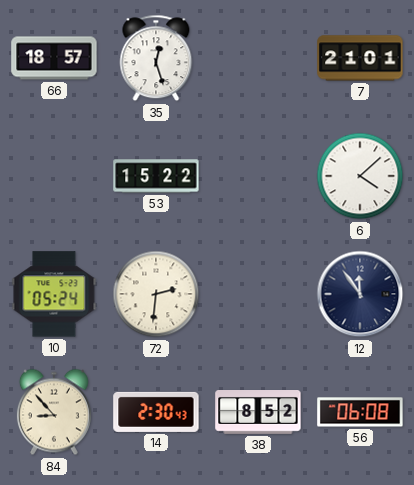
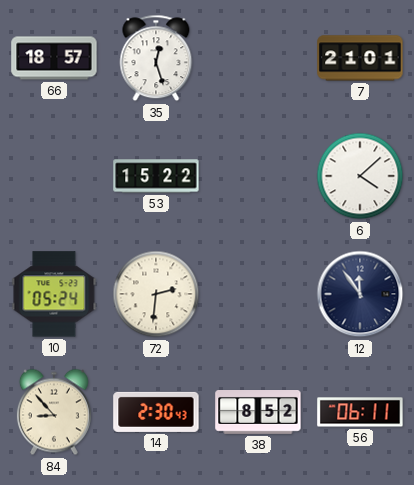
56: 06:08 -> 06:11 (360, 412)
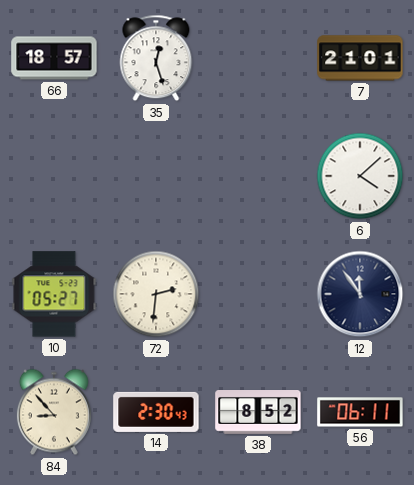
53: 15:22 -> none (156, 176)
10: 05:24 -> 05:27 (54, 294)
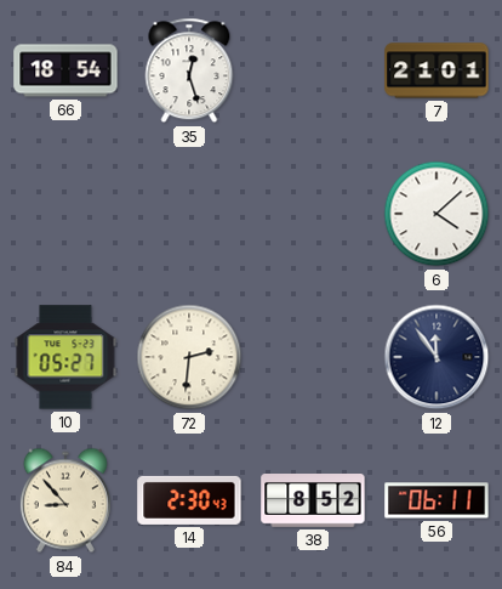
66: 18:57 -> 18:54 (65, 70)
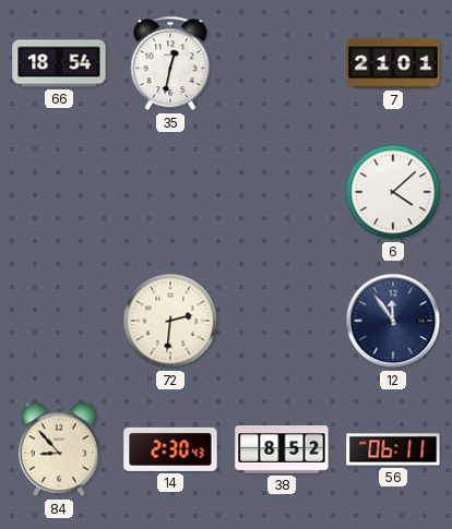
35: 12:27 -> 12:32 (170, 63)
10: 05:27 -> none (65, 357)
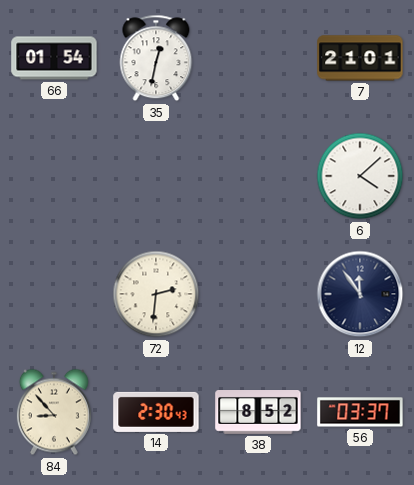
66: 18:54 -> 01:54 (54, 58)
56: 06:11 -> 03:37 (360, 412)
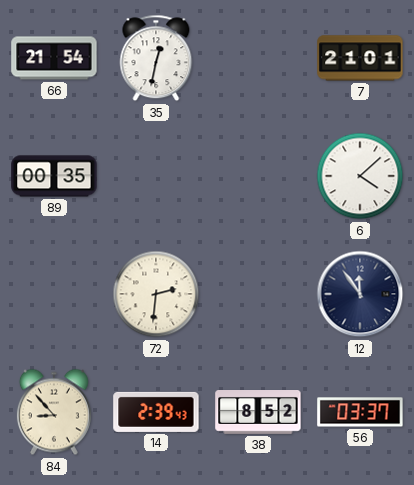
66: 01:54 -> 21:54 (54, 58)
89: none -> 00:35 (54, 176)
14: 2:30 -> 2:39 (156, 412)
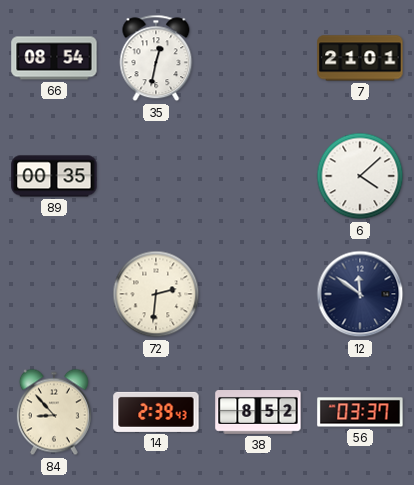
66: 21:54 -> 08:54 (54, 58)
12: 11:54 -> 11:51 (360, 294)
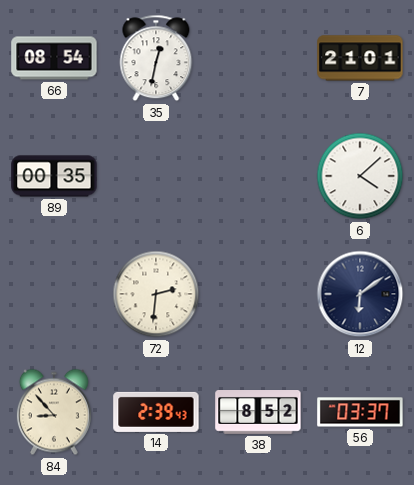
12: 11:51 -> 6:09 (360, 294)
